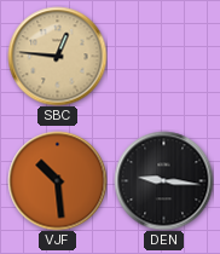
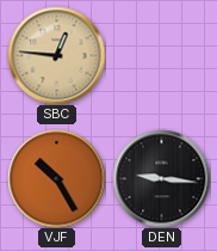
VJF: 10:29 -> 10:25 (56, 178)
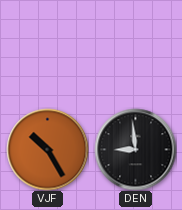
SBC: 12:46 -> none (56, 55)
DEN: 9:16 -> 8:59 (135, 149)
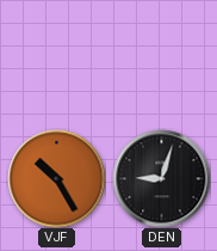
DEN: 8:59 -> 9:03 (161, 178)
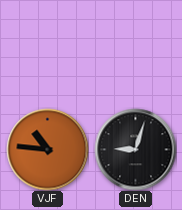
VJF: 10:25 -> 10:46 (47, 149)
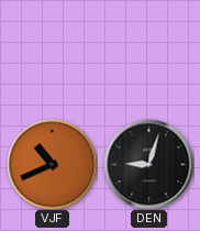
VJF: 10:46 -> 10:41 (52, 164)
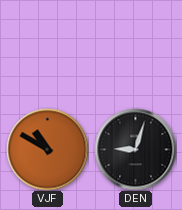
VJF: 10:41 -> 10:50 (47, 149)
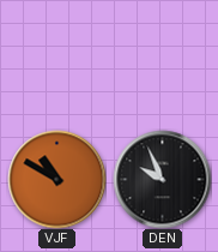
DEN: 9:03 -> 9:56 (162, 179)
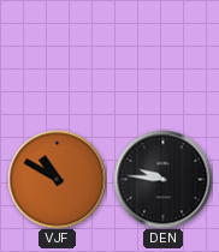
DEN: 9:56 -> 9:46 (162, 179)
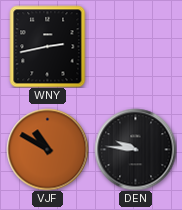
WNY: none -> 2:43 (48, 46)
